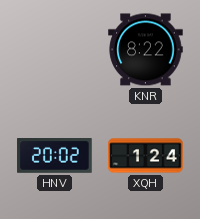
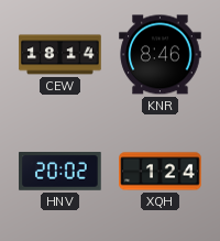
CEW: none -> 18:14 (61, 55)
KNR: 8:22 -> 8:46 (161, 55)
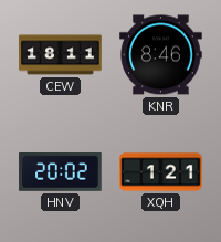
CEW: 18:14 -> 18:11 (61, 55)
XQH: 1:24 -> 1:21 (161, 172)
